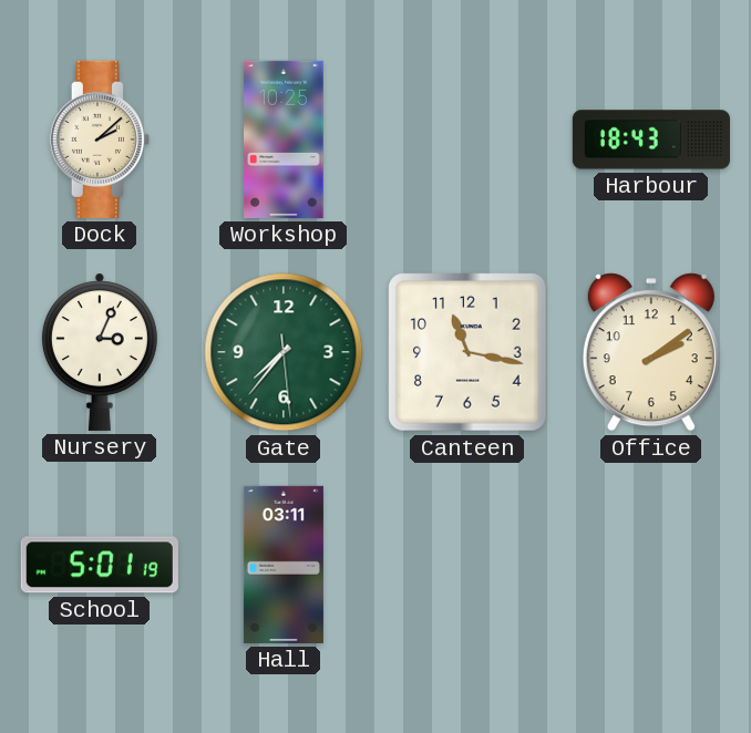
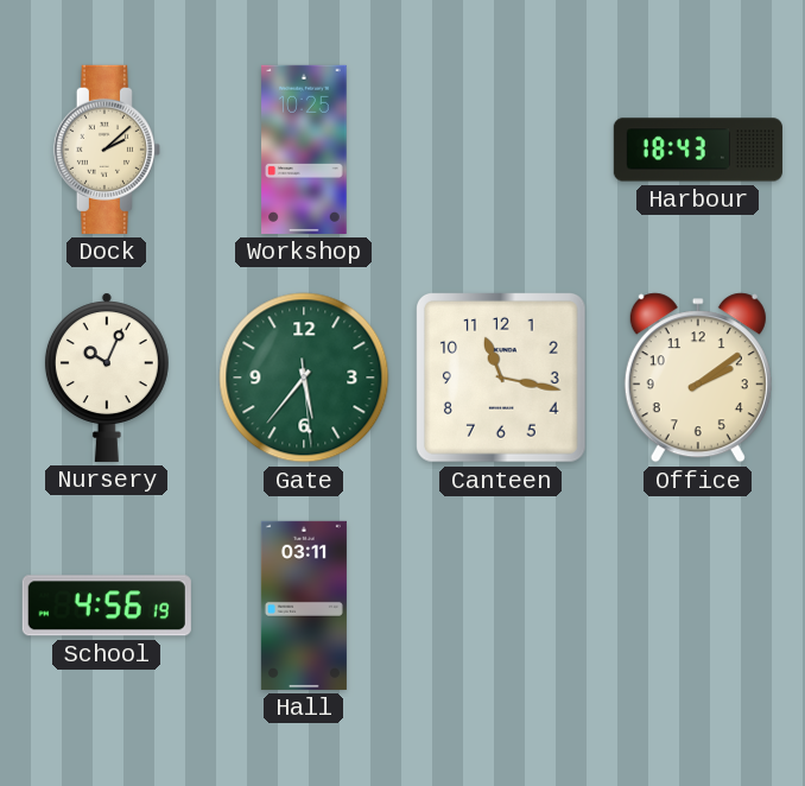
Nursery: 3:04 -> 10:04 (107, 378)
Gate: 7:36 -> 5:36 (304, 378)
School: 5:01 -> 4:56 (107, 606)
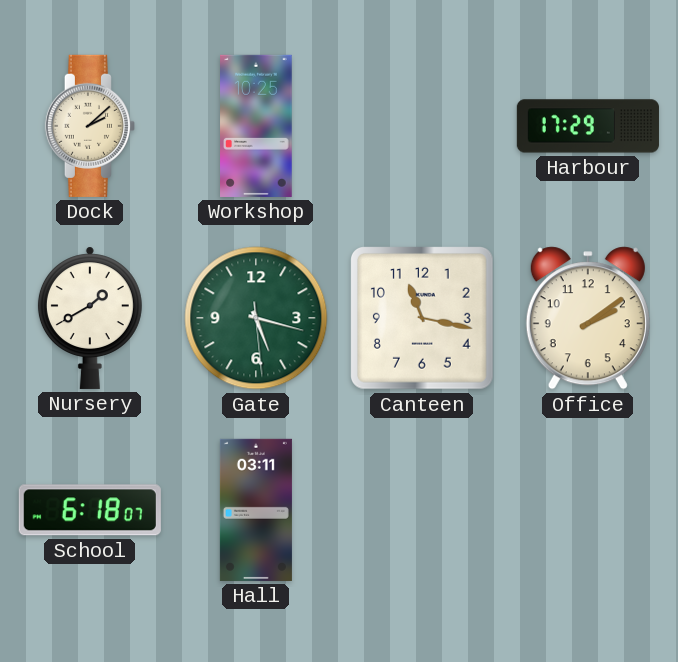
Harbour: 18:43 -> 17:29 (588, 126)
Nursery: 10:04 -> 1:40 (90, 318)
Gate: 5:36 -> 5:17 (256, 318)
School: 4:56 -> 6:18 (90, 510)
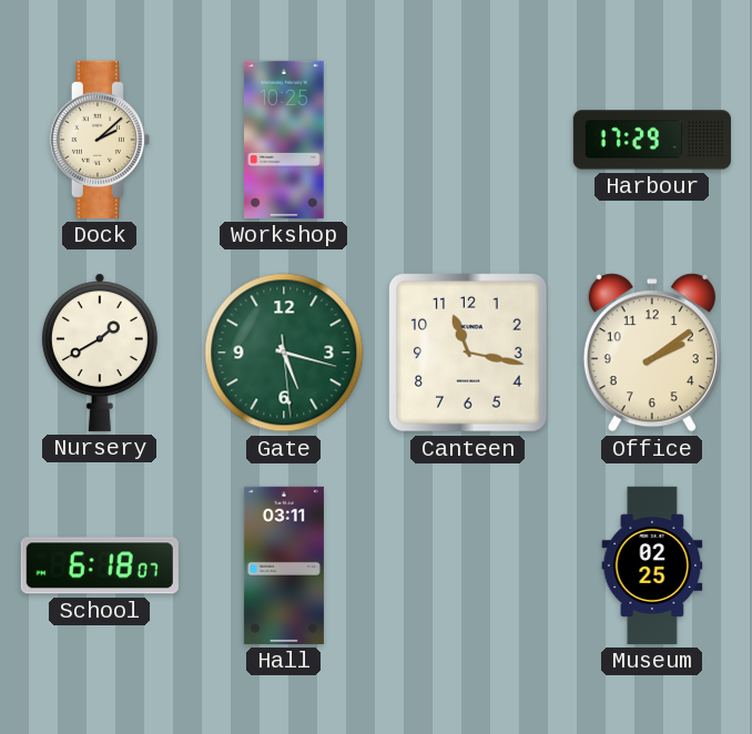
Museum: none -> 02:25 (652, 565)
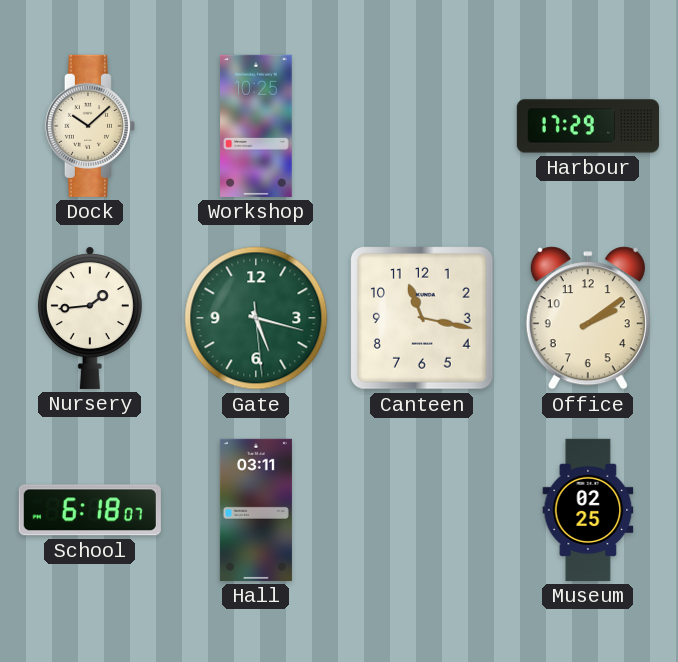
Dock: 2:08 -> 10:08 (90, 126)
Nursery: 1:40 -> 1:44 (90, 318)
